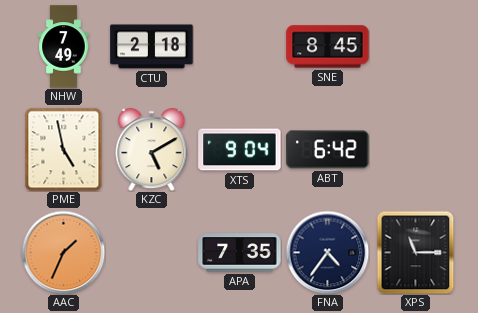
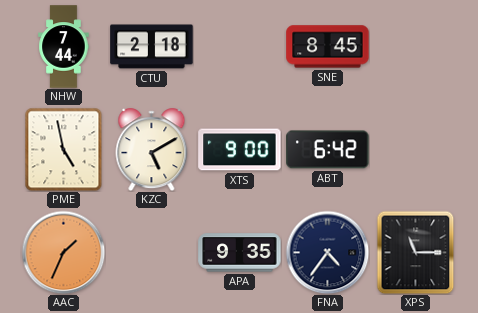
NHW: 7:49 -> 7:44 (64, 47)
XTS: 9:04 -> 9:00 (240, 150)
APA: 7:35 -> 9:35 (240, 253)
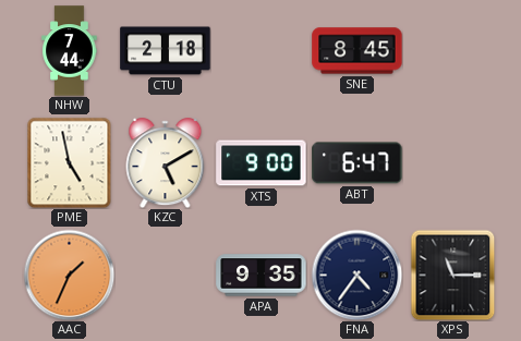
ABT: 6:42 -> 6:47 (358, 163)
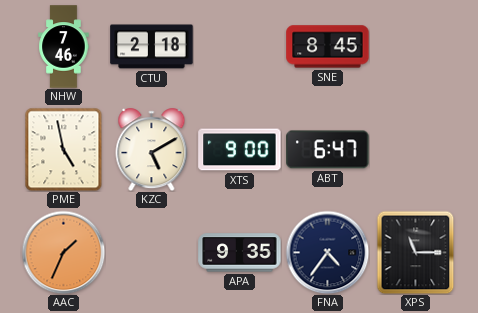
NHW: 7:44 -> 7:46 (64, 47)
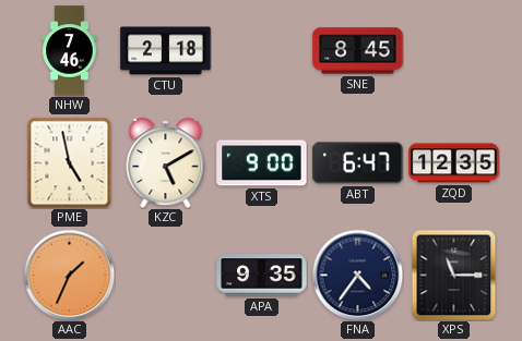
ZQD: none -> 12:35 (454, 163)
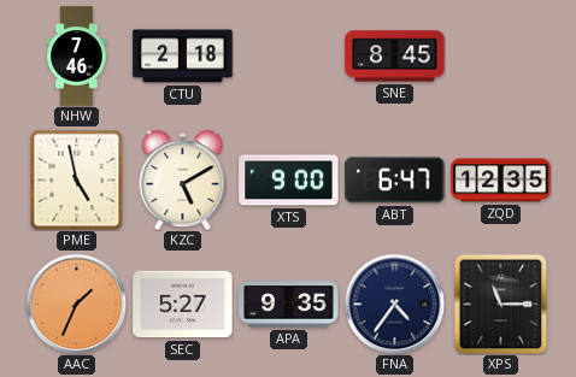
SEC: none -> 5:27 (183, 305)
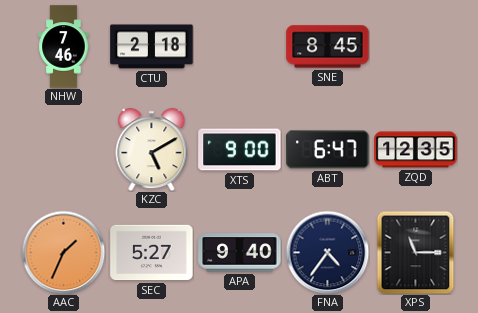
PME: 4:58 -> none (77, 179)
APA: 9:35 -> 9:40 (240, 253)
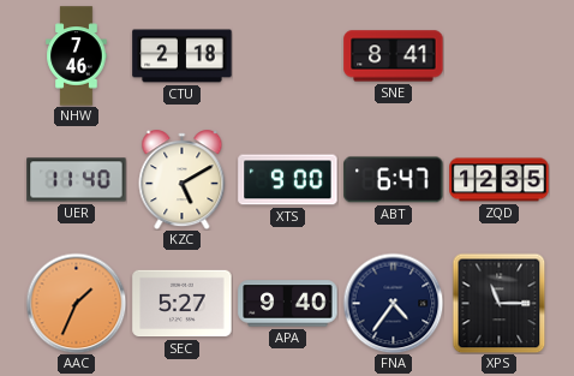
SNE: 8:45 -> 8:41 (394, 56)
UER: none -> 11:40 (77, 180)
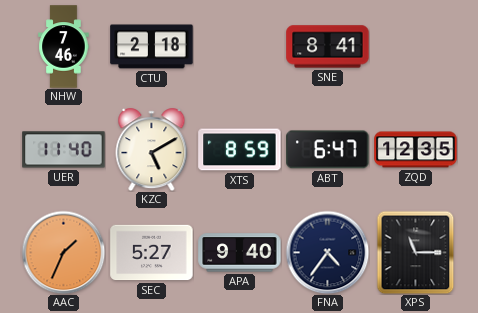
XTS: 9:00 -> 8:59 (240, 150)
